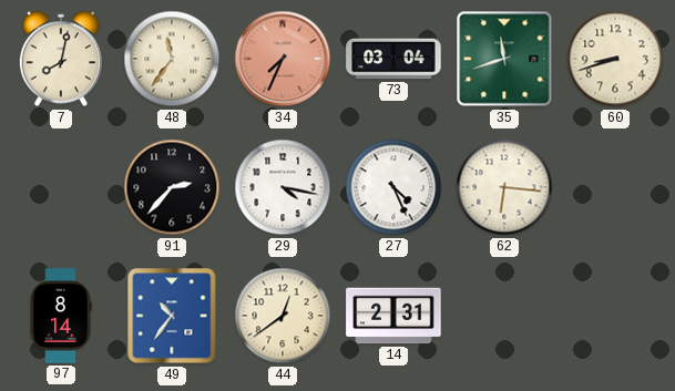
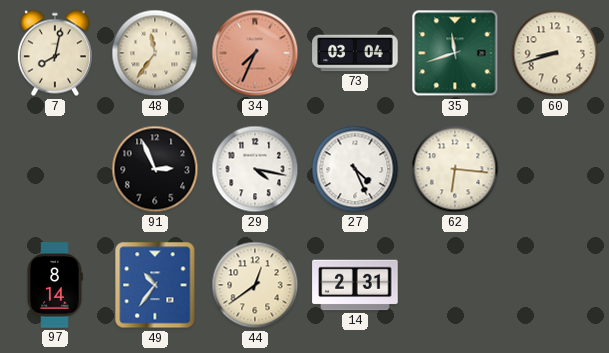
91: 2:37 -> 2:56 (155, 169)
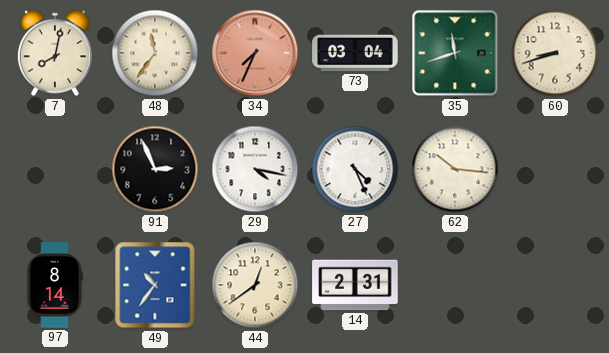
62: 6:16 -> 10:16 (455, 169)
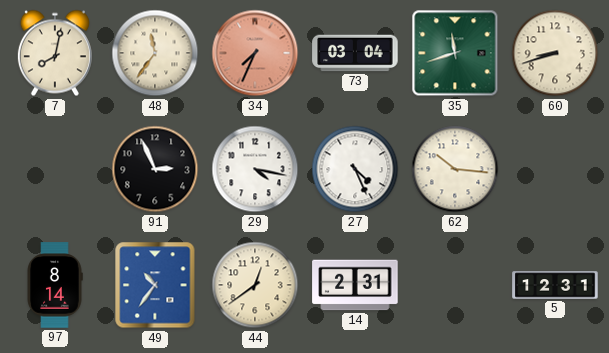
5: none -> 12:31 (555, 285)
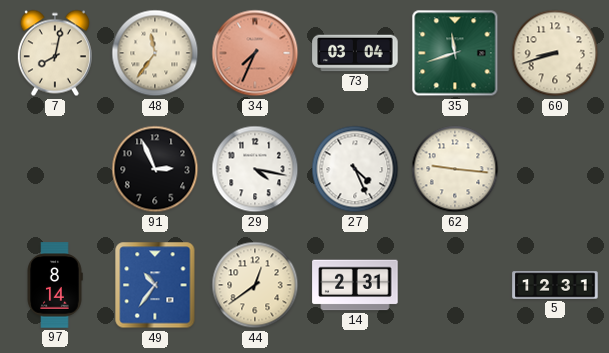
62: 10:16 -> 9:16 (455, 169)
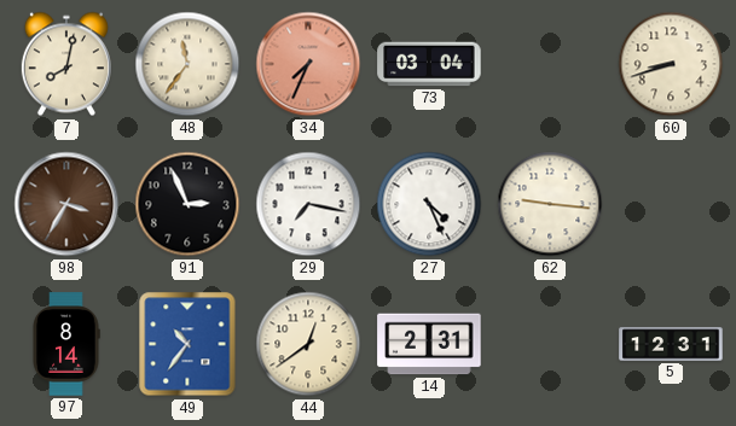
35: 11:42 -> none (455, 53)
98: none -> 3:35 (66, 204)
29: 4:17 -> 7:17 (308, 204)
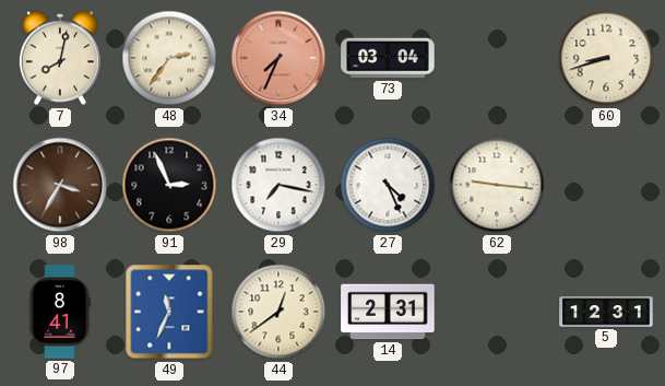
48: 11:36 -> 2:36 (169, 58)
97: 8:14 -> 8:41 (60, 312)
49: 10:36 -> 11:34 (169, 312)
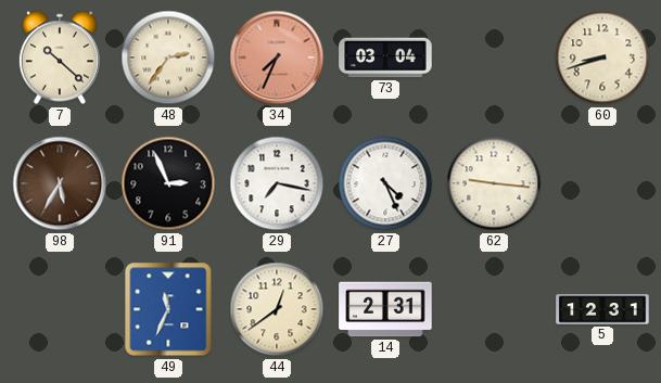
7: 8:02 -> 10:22 (60, 58)
98: 3:35 -> 5:35 (60, 183)
97: 8:41 -> none (60, 312)
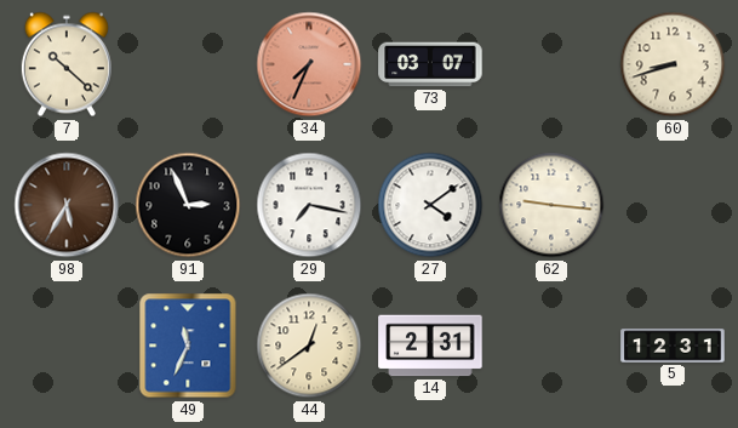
48: 2:36 -> none (168, 58)
73: 03:04 -> 03:07 (430, 64)
27: 4:26 -> 4:09 (430, 205)
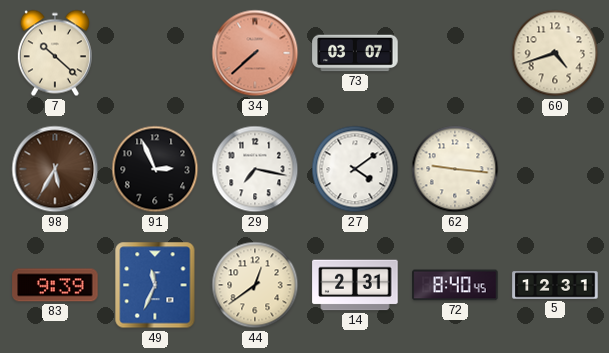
34: 7:34 -> 7:38 (255, 53)
60: 8:42 -> 4:42 (555, 53)
83: none -> 9:39 (55, 285)
72: none -> 8:40 (455, 285)
